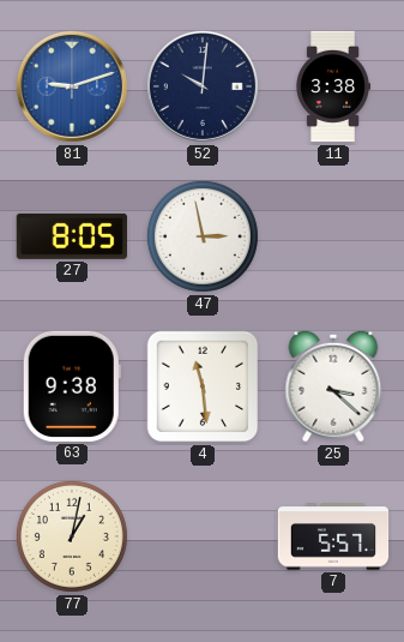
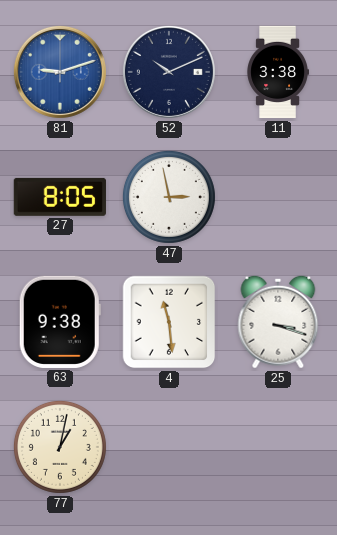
52: 10:01 -> 10:11 (169, 72)
25: 3:22 -> 3:18 (278, 322)
7: 5:57 -> none (333, 536)
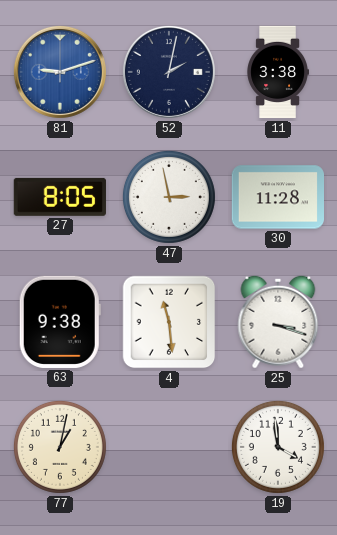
52: 10:11 -> 2:02 (169, 72)
30: none -> 11:28 (277, 197)
19: none -> 3:59 (278, 447)
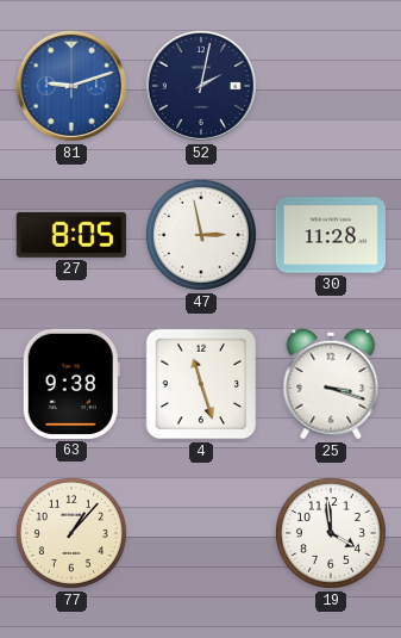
11: 3:38 -> none (278, 72)
4: 11:29 -> 11:27 (201, 384)
77: 1:02 -> 1:07 (71, 533)
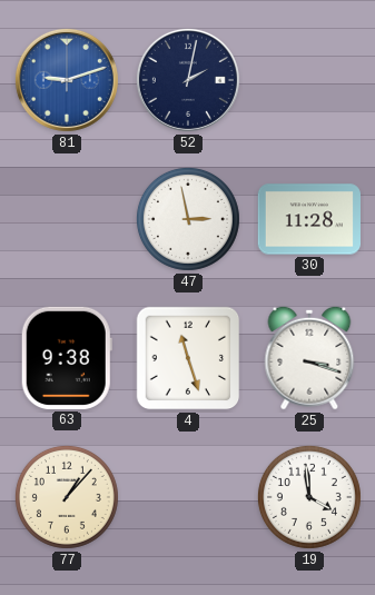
27: 8:05 -> none (71, 235)
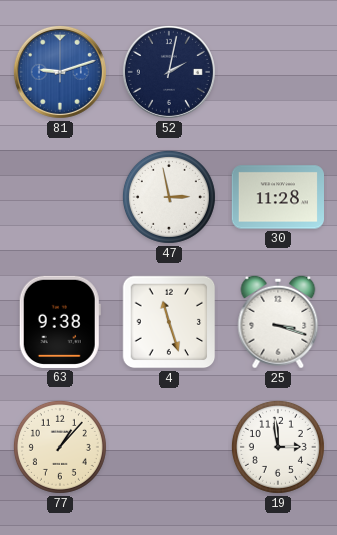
19: 3:59 -> 2:59 (278, 447)
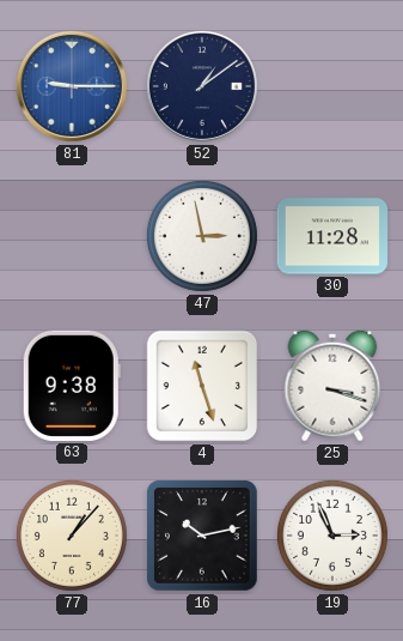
81: 9:12 -> 9:15 (72, 86)
52: 2:02 -> 1:09 (202, 86)
16: none -> 10:13 (203, 537)
19: 2:59 -> 2:56 (332, 536)
